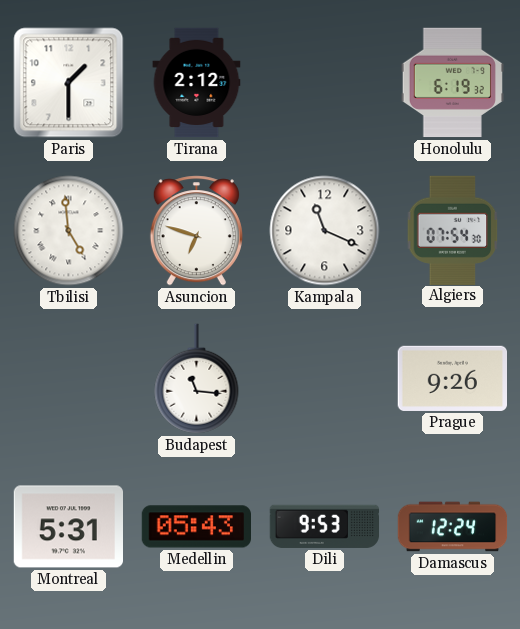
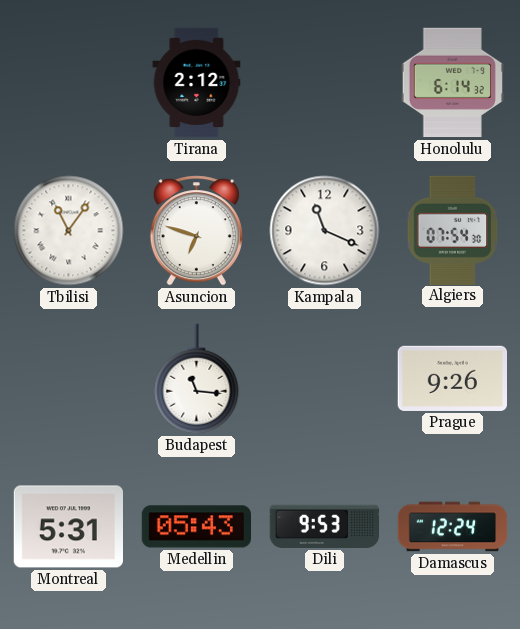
Paris: 1:30 -> none (69, 83)
Honolulu: 6:19 -> 6:14 (452, 83)
Tbilisi: 4:59 -> 11:06 (69, 231)
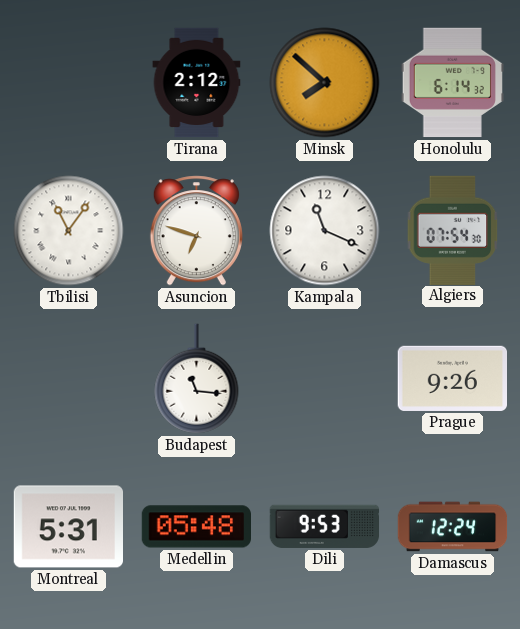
Minsk: none -> 7:52 (325, 83)
Medellin: 05:43 -> 05:48 (197, 527)
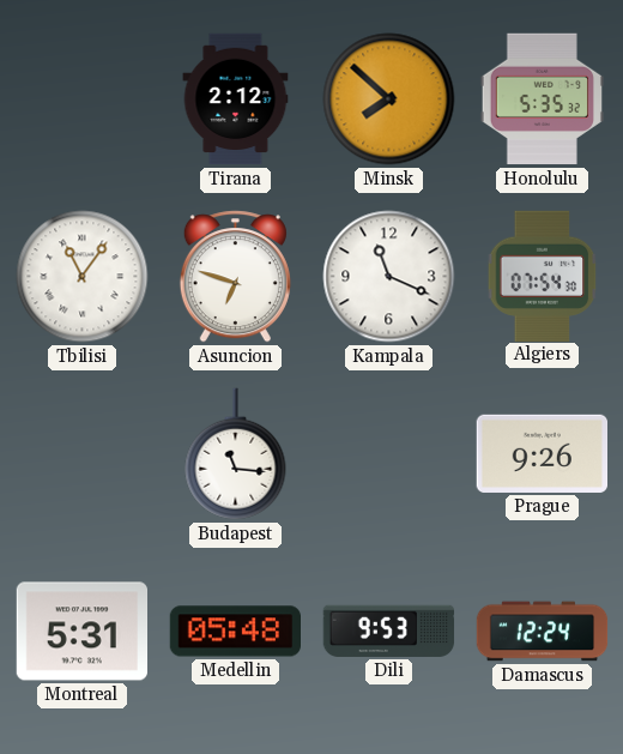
Honolulu: 6:14 -> 5:35 (542, 99)
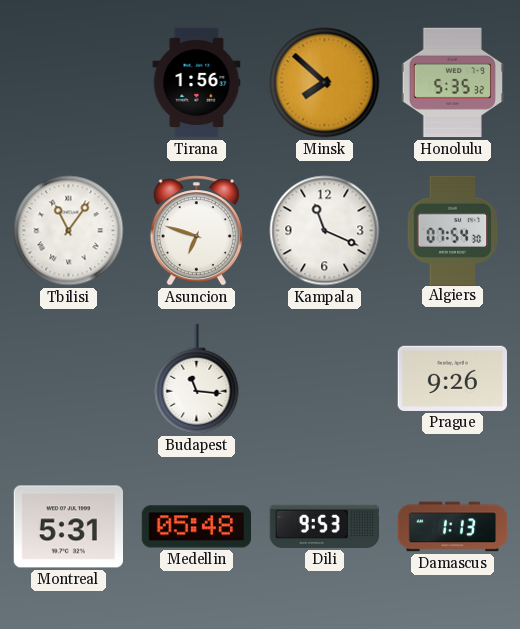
Tirana: 2:12 -> 1:56 (197, 83)
Damascus: 12:24 -> 1:13 (453, 527)
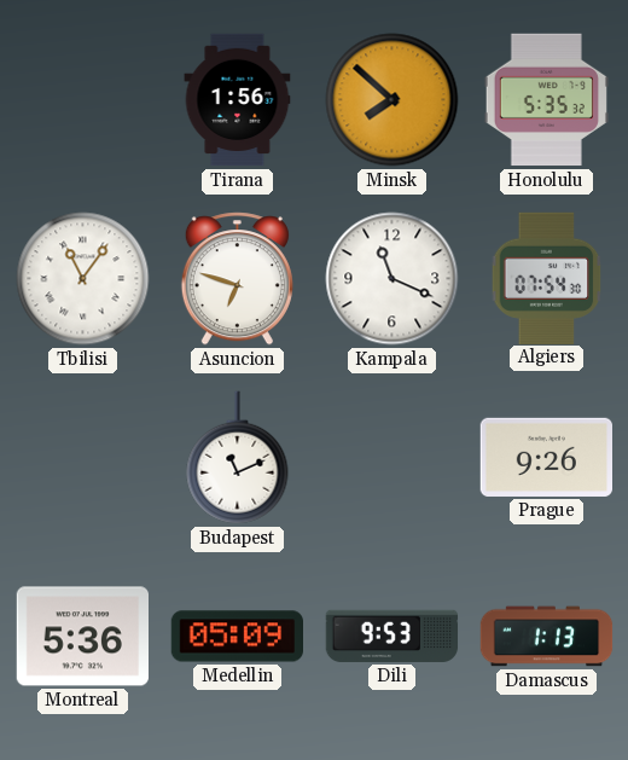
Budapest: 11:16 -> 11:11 (238, 458)
Montreal: 5:31 -> 5:36 (82, 637)
Medellin: 05:48 -> 05:09 (238, 637)
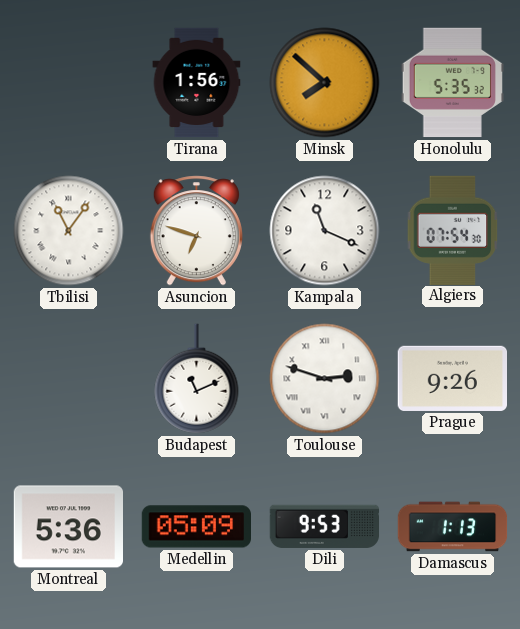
Toulouse: none -> 2:48 (325, 379)
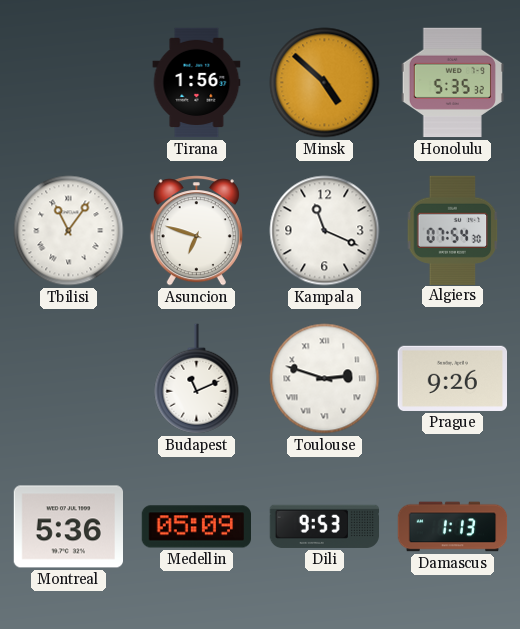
Minsk: 7:52 -> 4:52 (325, 83)
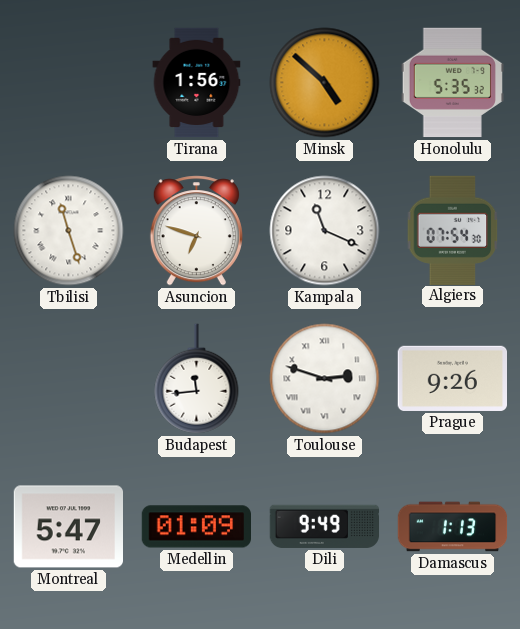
Tbilisi: 11:06 -> 11:27 (69, 231)
Budapest: 11:11 -> 11:44 (197, 379)
Montreal: 5:36 -> 5:47 (68, 527)
Medellin: 05:09 -> 01:09 (197, 527)
Dili: 9:53 -> 9:49 (325, 526)
